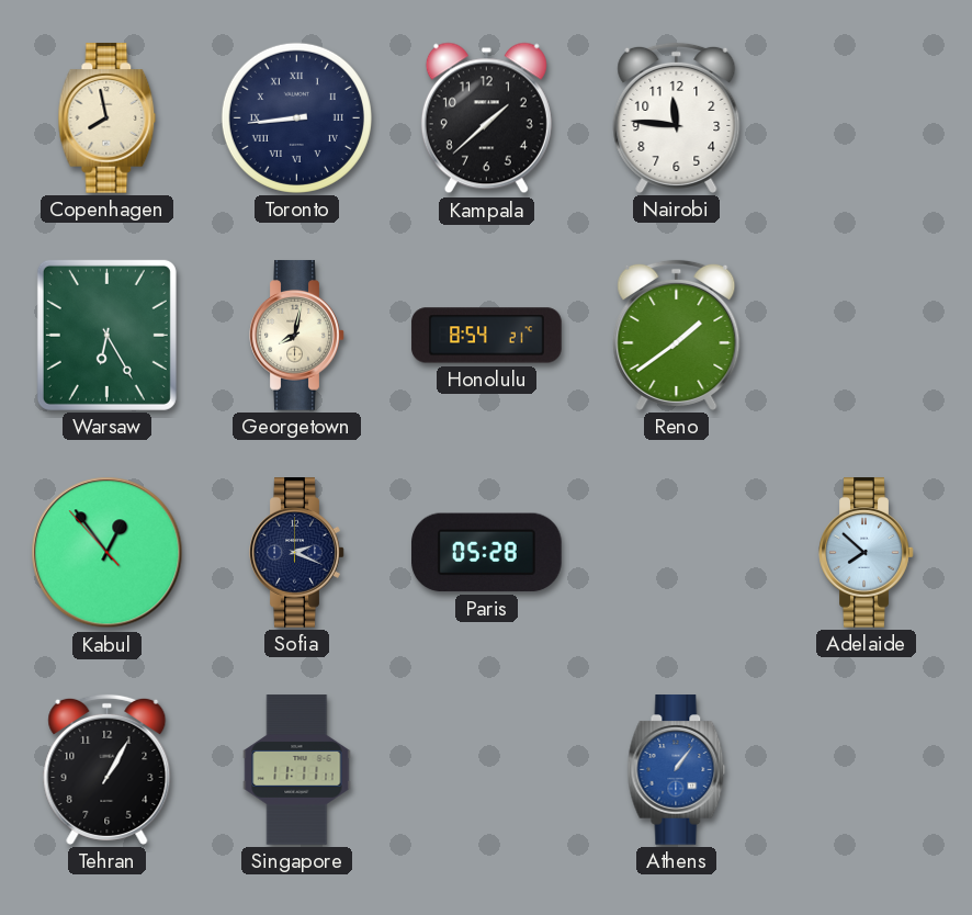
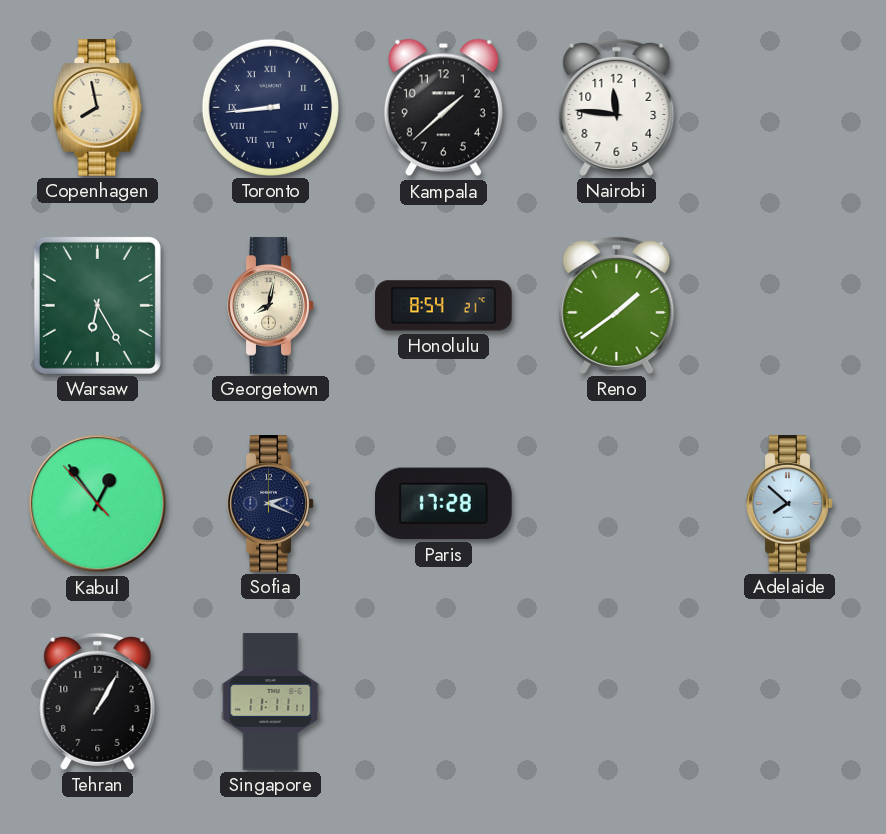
Paris: 05:28 -> 17:28 (444, 504)
Athens: 1:06 -> none (677, 770)
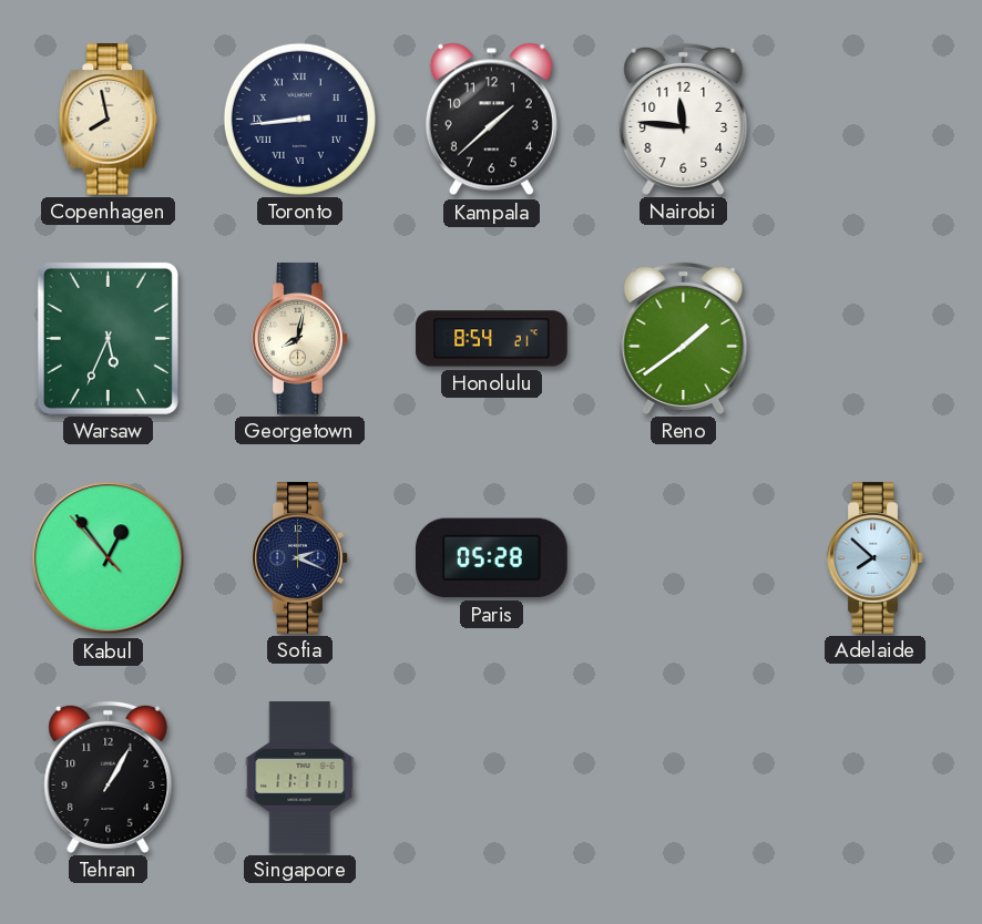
Warsaw: 6:25 -> 5:34 (108, 338)
Paris: 17:28 -> 05:28 (492, 558)
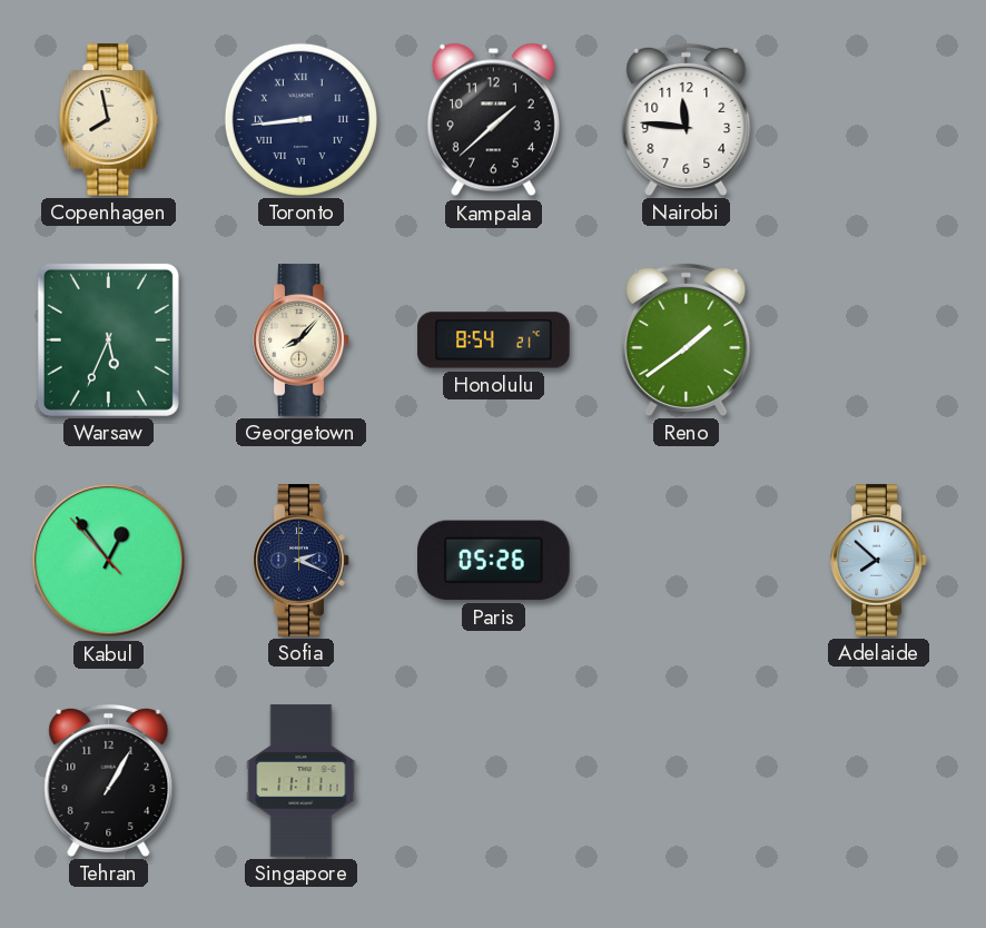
Georgetown: 8:02 -> 8:07 (302, 340)
Paris: 05:28 -> 05:26 (494, 561)
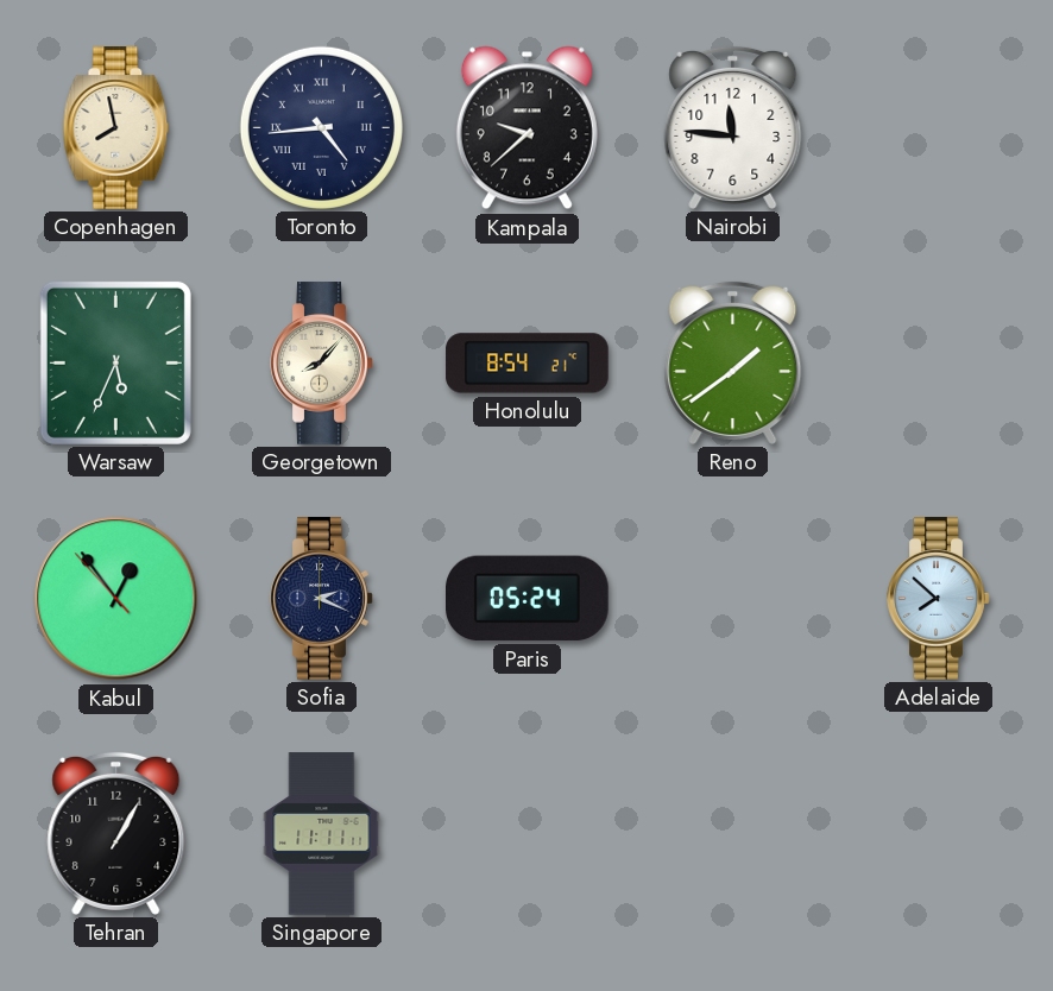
Toronto: 8:44 -> 4:44 (321, 127)
Kampala: 1:38 -> 9:38 (526, 128)
Paris: 05:26 -> 05:24 (528, 599)
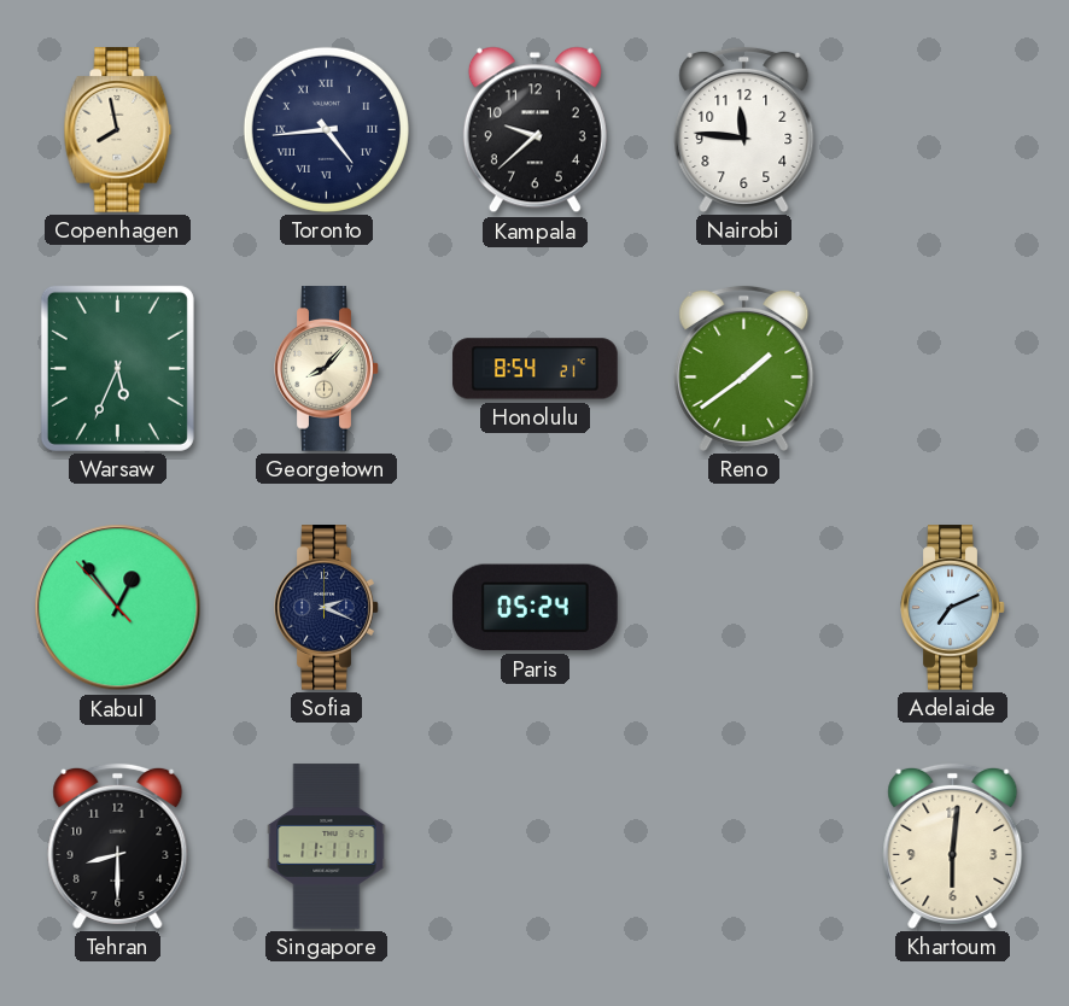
Adelaide: 7:52 -> 7:11 (953, 608)
Tehran: 1:05 -> 8:30 (118, 846)
Khartoum: none -> 6:01 (953, 846)
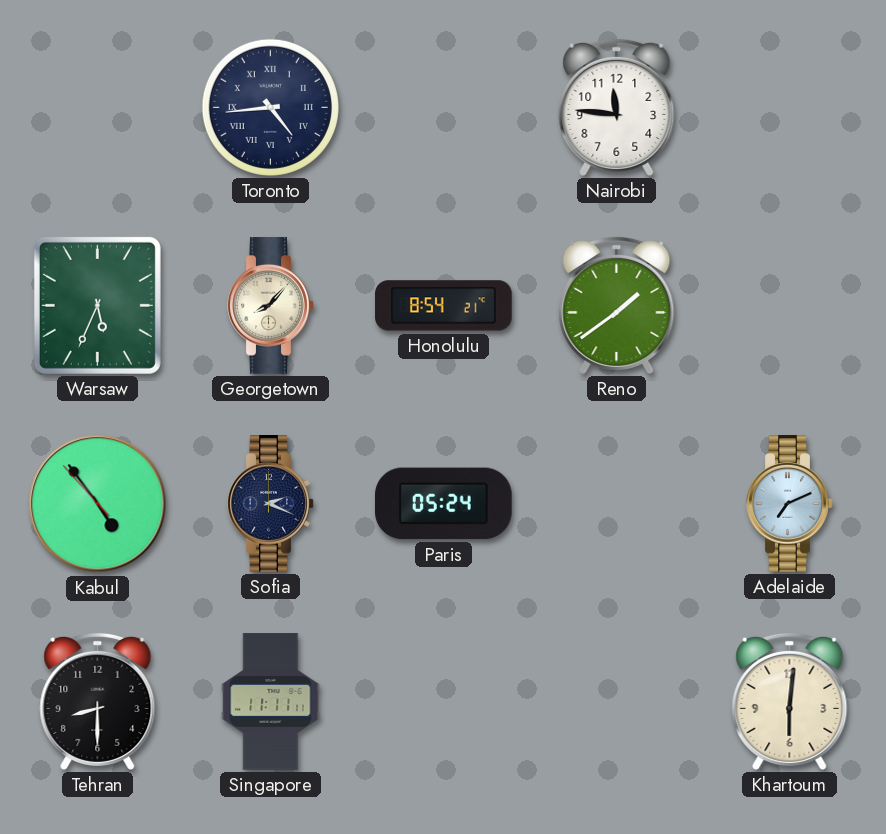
Copenhagen: 7:58 -> none (118, 130)
Kampala: 9:38 -> none (534, 130)
Kabul: 12:53 -> 4:53 (98, 504)
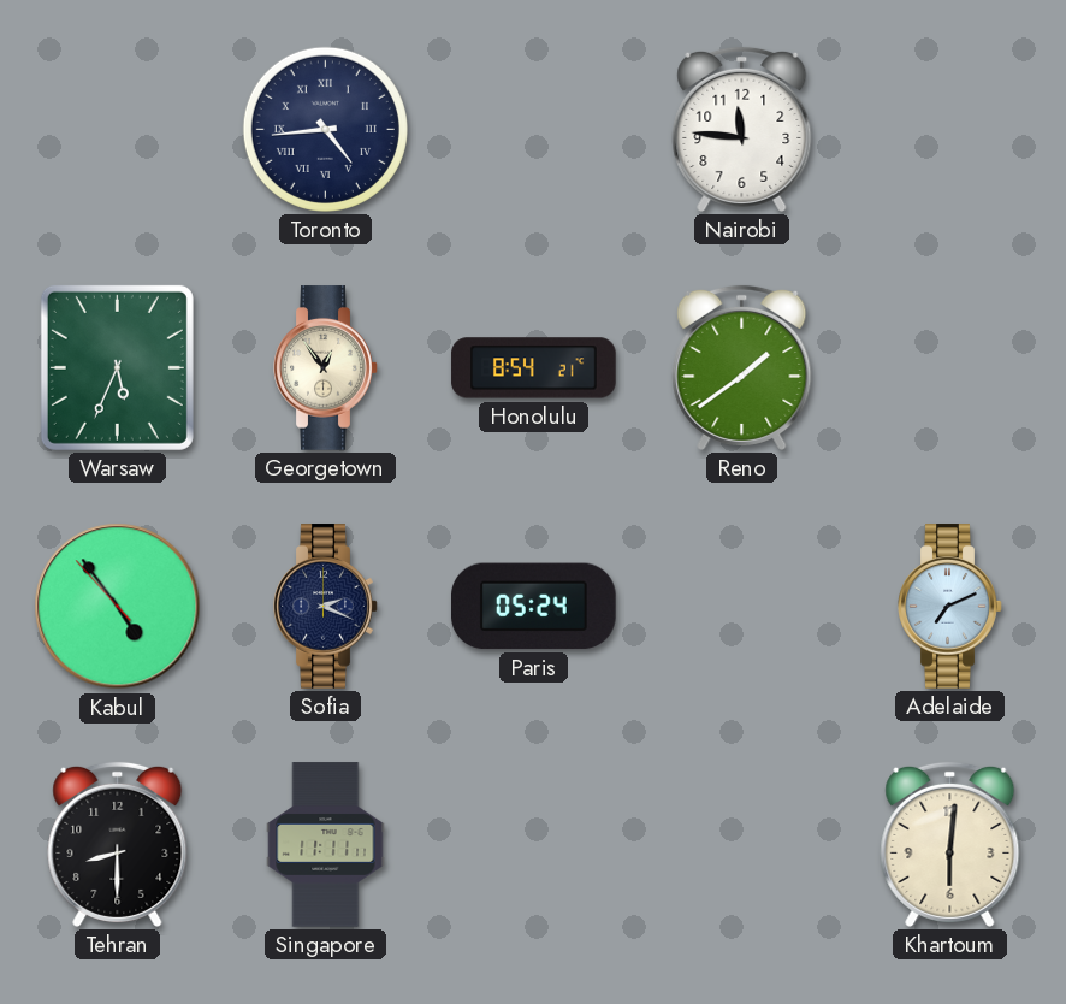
Georgetown: 8:07 -> 12:54 (326, 368)
